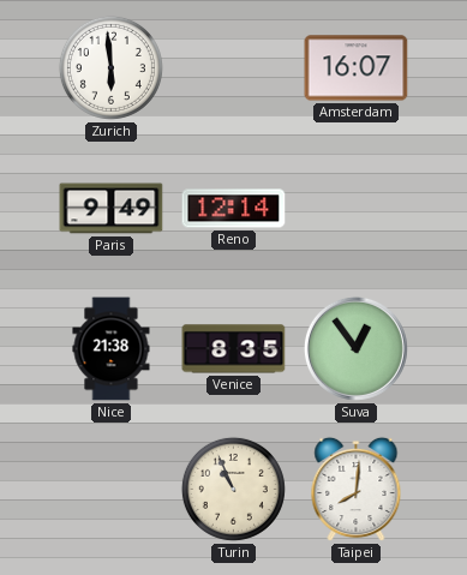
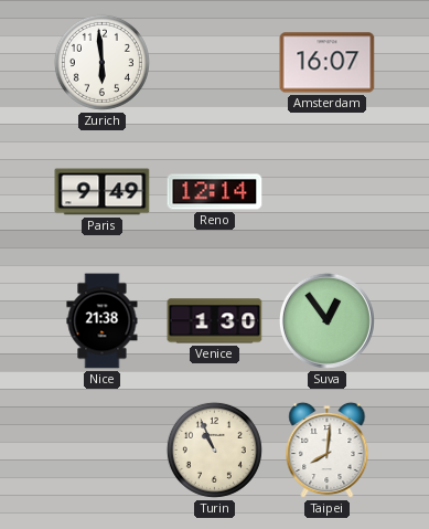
Venice: 8:35 -> 1:30 (215, 321)
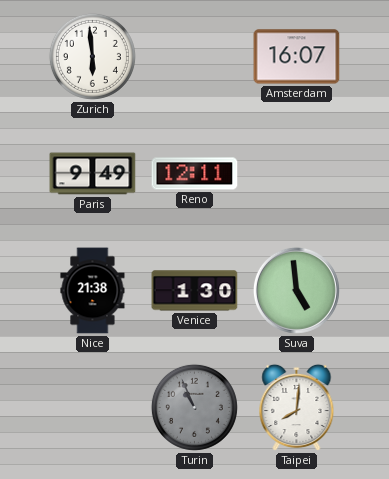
Reno: 12:14 -> 12:11 (195, 174)
Suva: 12:54 -> 4:59 (296, 290)
Turin dial: cream -> grey (194, 407)
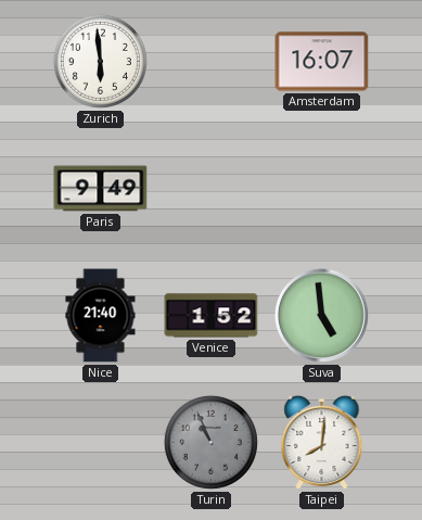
Reno: 12:11 -> none (195, 174)
Nice: 21:38 -> 21:40 (101, 316)
Venice: 1:30 -> 1:52 (212, 316)
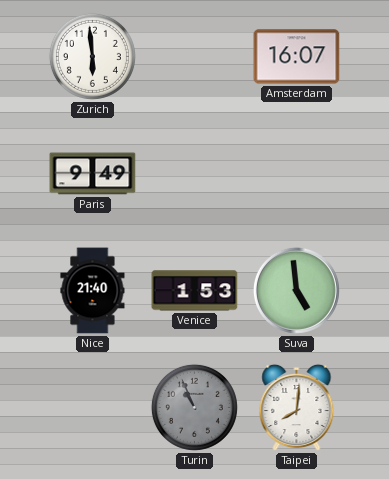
Venice: 1:52 -> 1:53 (195, 291)
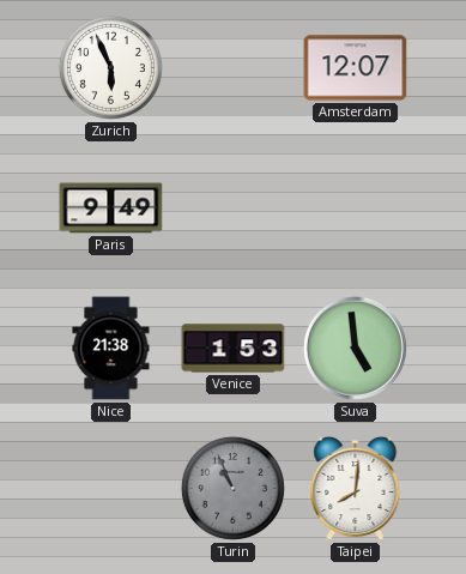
Zurich: 5:59 -> 5:56 (110, 67)
Amsterdam: 16:07 -> 12:07 (356, 68)
Nice: 21:40 -> 21:38 (111, 349)
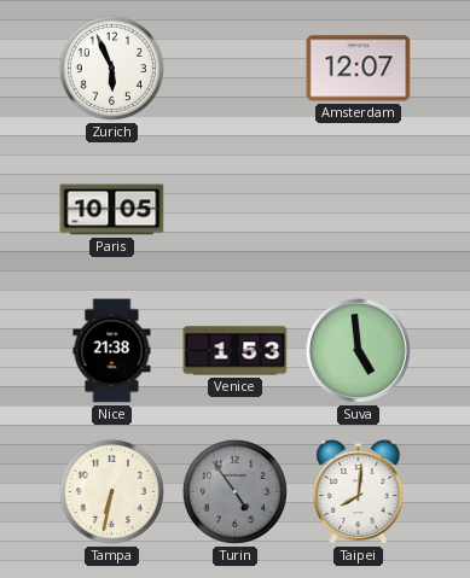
Paris: 9:49 -> 10:05 (112, 210)
Tampa: none -> 6:32 (111, 491)
Turin: 10:56 -> 4:54 (234, 491)
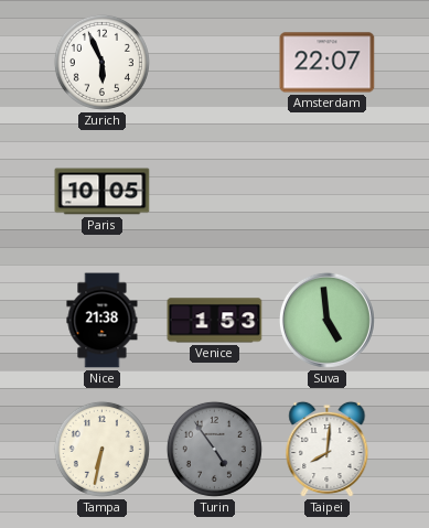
Amsterdam: 12:07 -> 22:07 (328, 63)
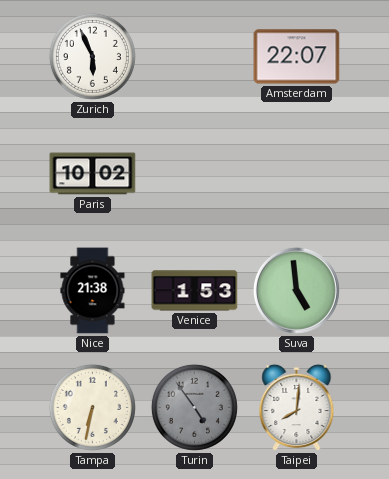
Paris: 10:05 -> 10:02 (93, 174)
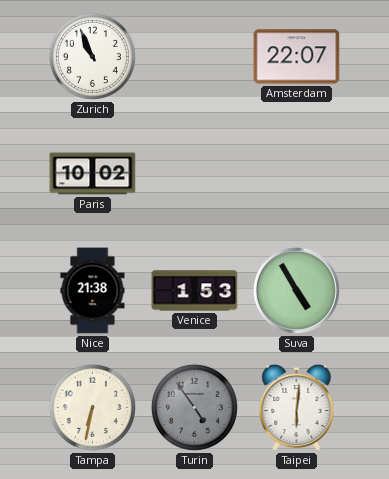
Zurich: 5:56 -> 10:56 (92, 56)
Suva: 4:59 -> 4:55 (296, 290)
Taipei: 8:01 -> 6:01 (297, 408)
